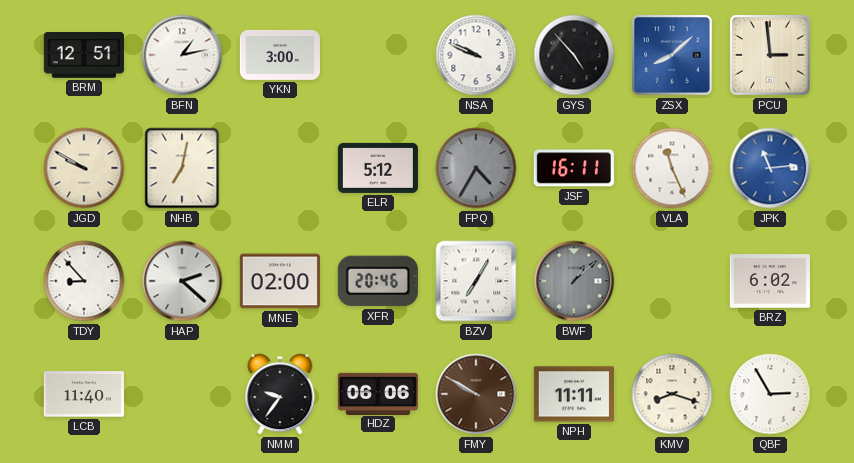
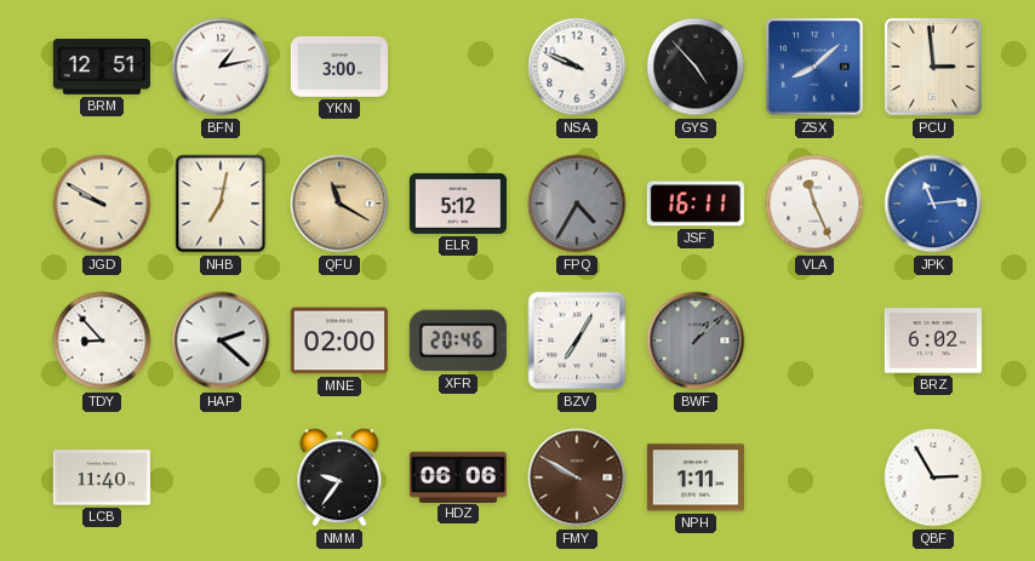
QFU: none -> 11:20 (339, 204)
NPH: 11:11 -> 1:11 (696, 477)
KMV: 8:18 -> none (672, 394)
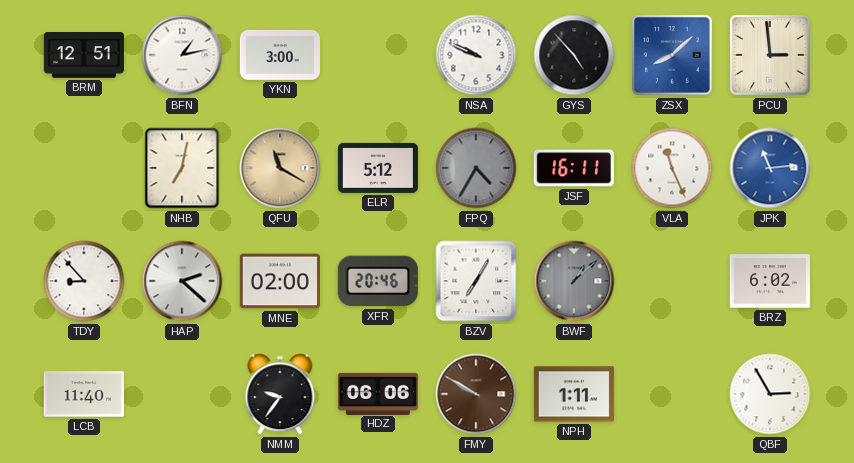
JGD: 9:50 -> none (102, 204)
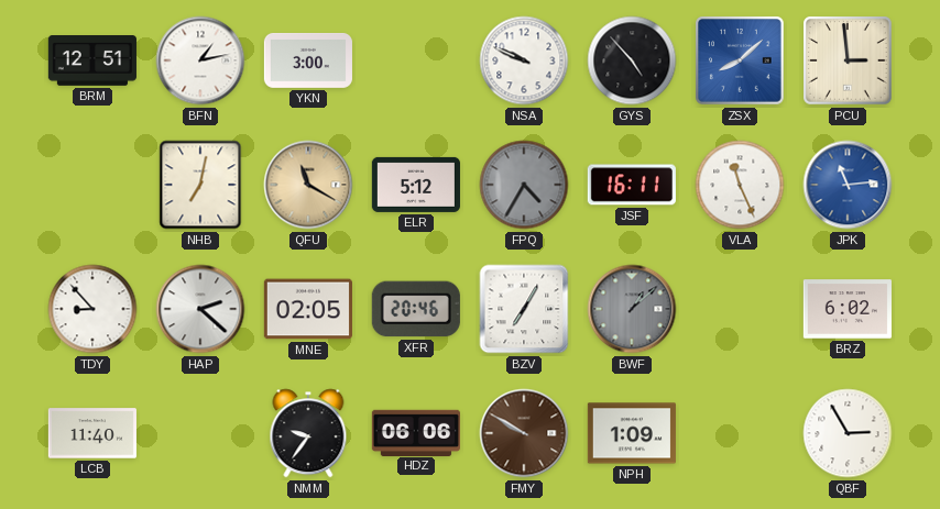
MNE: 02:00 -> 02:05 (308, 309)
NPH: 1:11 -> 1:09 (632, 433)
